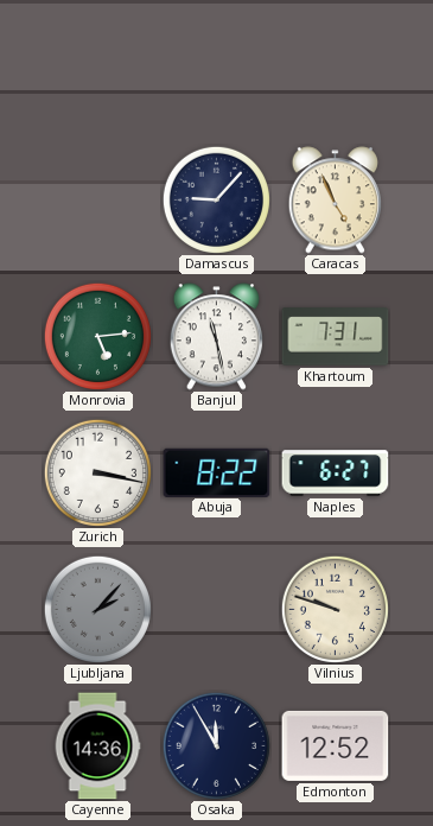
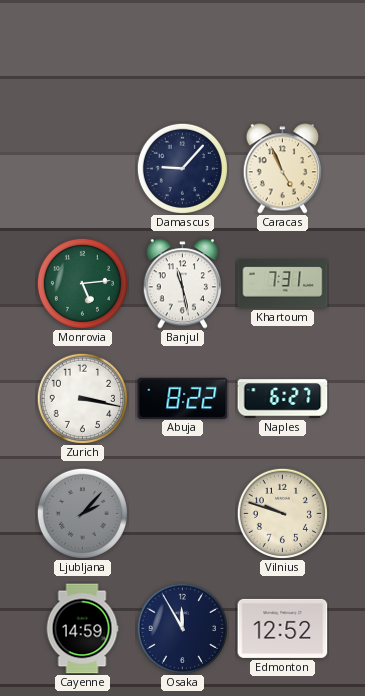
Cayenne: 14:36 -> 14:59 (82, 629)
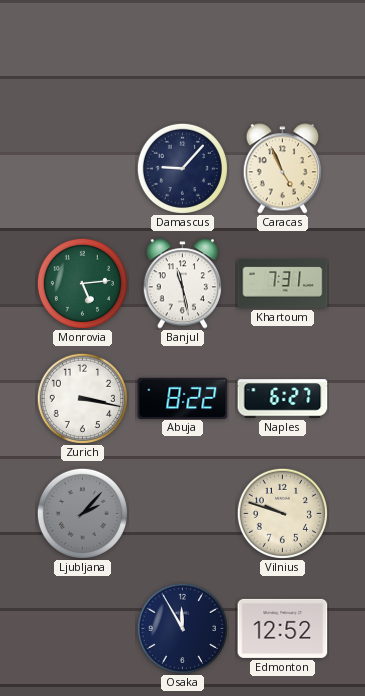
Cayenne: 14:59 -> none (82, 629)
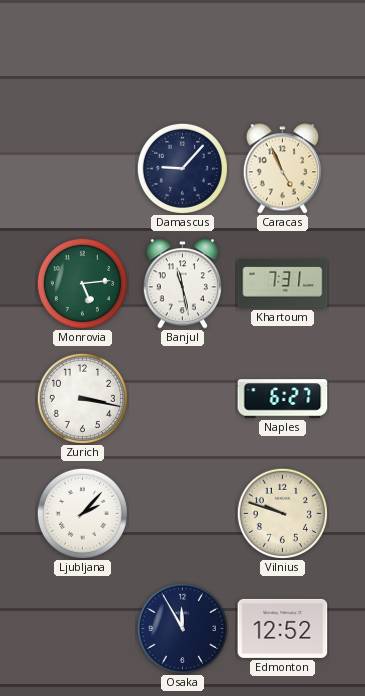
Abuja: 8:22 -> none (183, 398)
Ljubljana dial: grey -> white (82, 513)
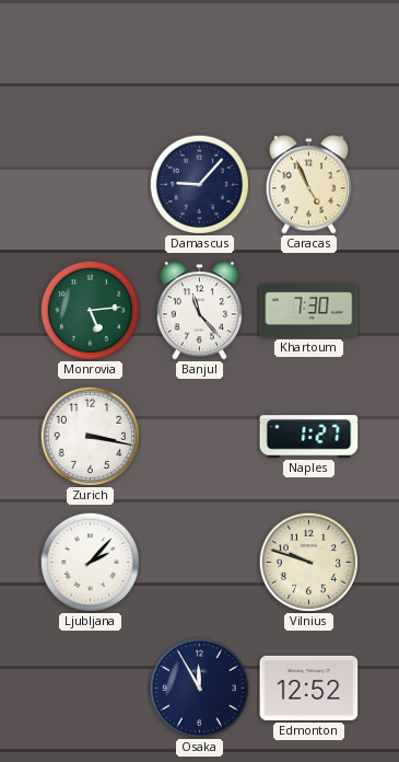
Banjul: 11:28 -> 11:23 (199, 311)
Khartoum: 7:31 -> 7:30 (309, 311)
Naples: 6:27 -> 1:27 (309, 437)
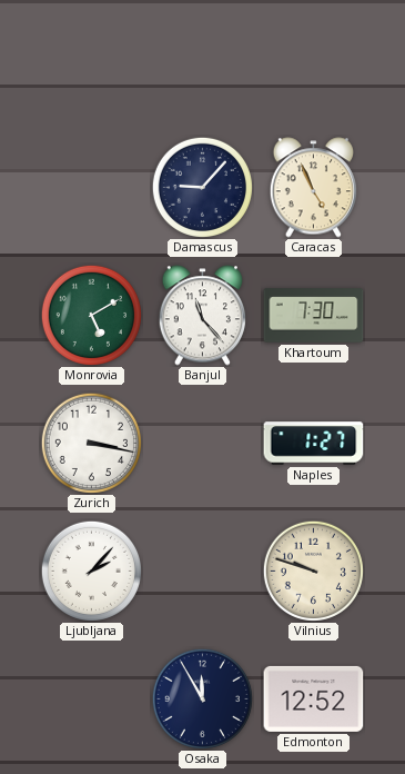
Monrovia: 5:14 -> 5:10 (91, 315)
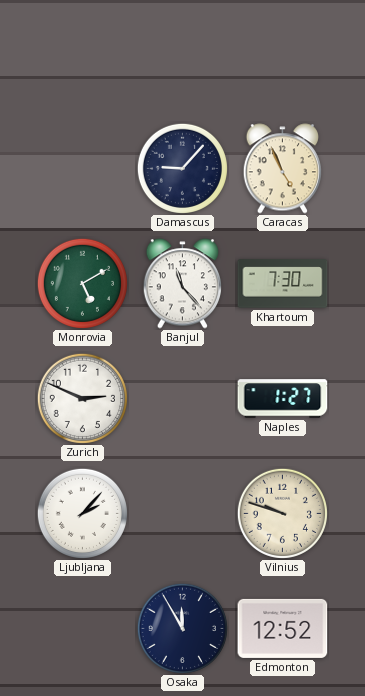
Zurich: 3:17 -> 2:49 (82, 398)
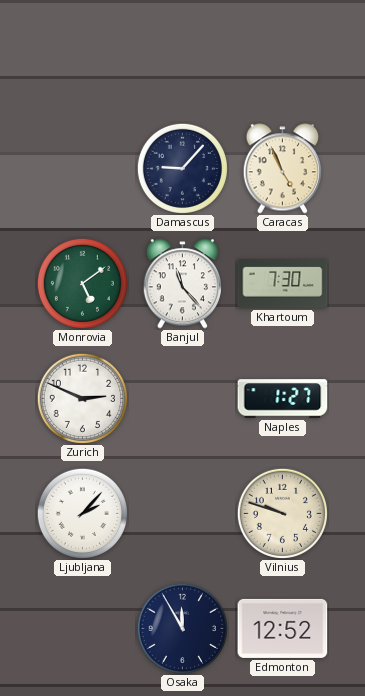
Monrovia: 5:10 -> 5:09 (82, 283)
